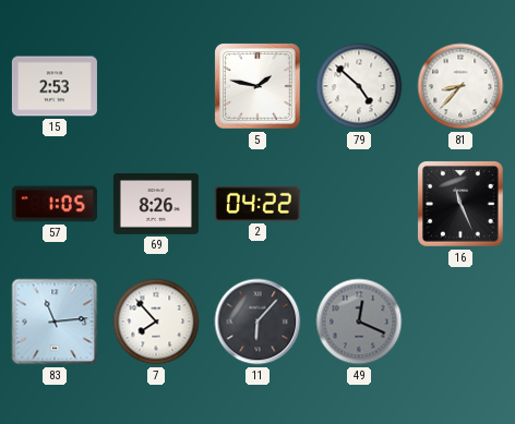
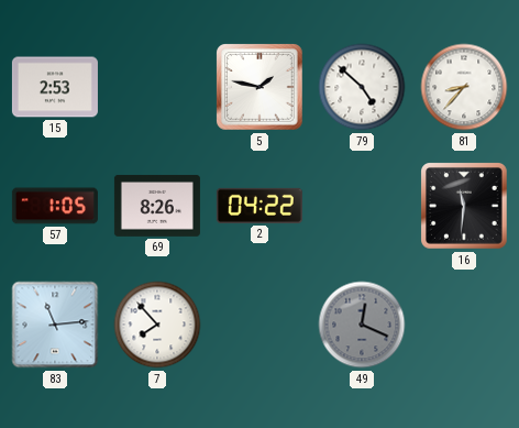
16: 11:26 -> 11:31 (465, 207)
11: 6:07 -> none (257, 322)
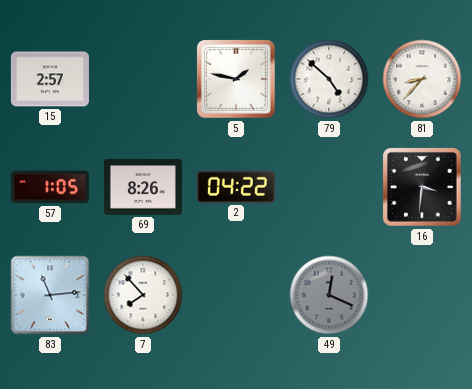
15: 2:53 -> 2:57 (50, 79)
16: 11:31 -> 3:31 (423, 188)
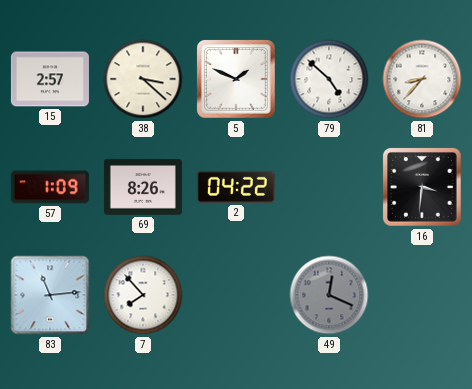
38: none -> 3:22 (143, 79)
5: 1:47 -> 1:49 (237, 80)
57: 1:05 -> 1:09 (50, 187)
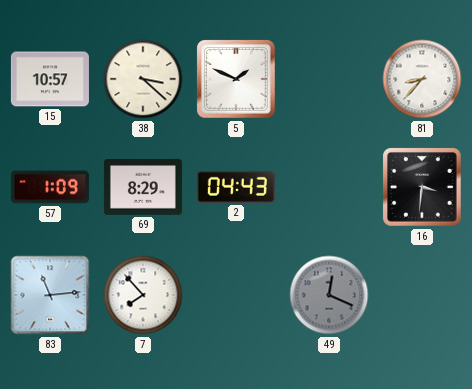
15: 2:57 -> 10:57 (50, 79)
79: 4:52 -> none (329, 79)
69: 8:26 -> 8:29 (143, 187)
2: 04:22 -> 04:43 (236, 187)
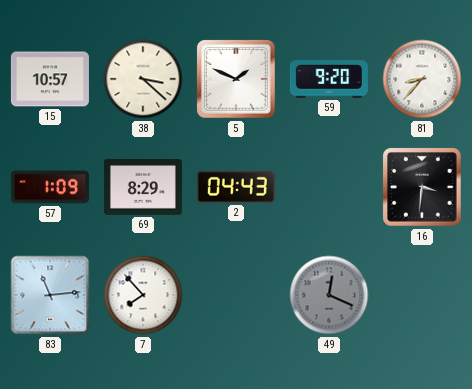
59: none -> 9:20 (329, 79)
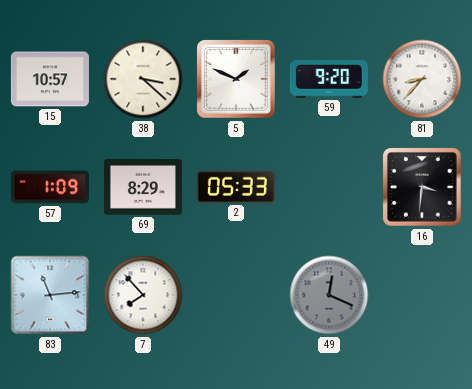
2: 04:43 -> 05:33 (236, 187)
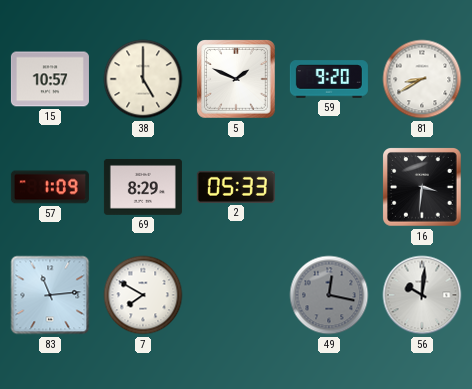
38: 3:22 -> 5:00 (143, 79)
81: 8:37 -> 8:40 (422, 79)
7: 7:53 -> 7:50 (143, 295)
49: 12:19 -> 12:17 (329, 295)
56: none -> 10:01 (422, 295)
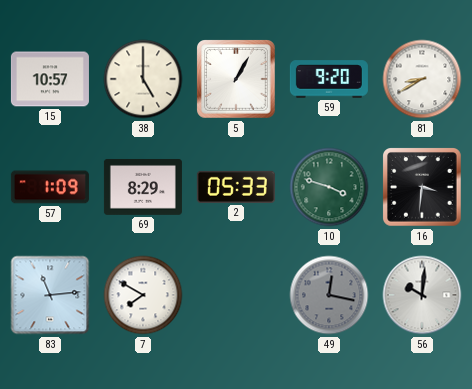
5: 1:49 -> 1:05 (237, 80)
10: none -> 3:48 (329, 187)
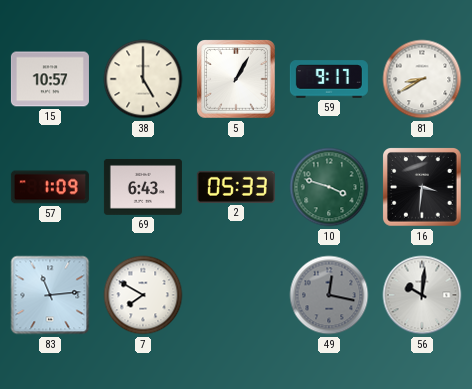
59: 9:20 -> 9:17 (329, 79)
69: 8:29 -> 6:43 (143, 187)
